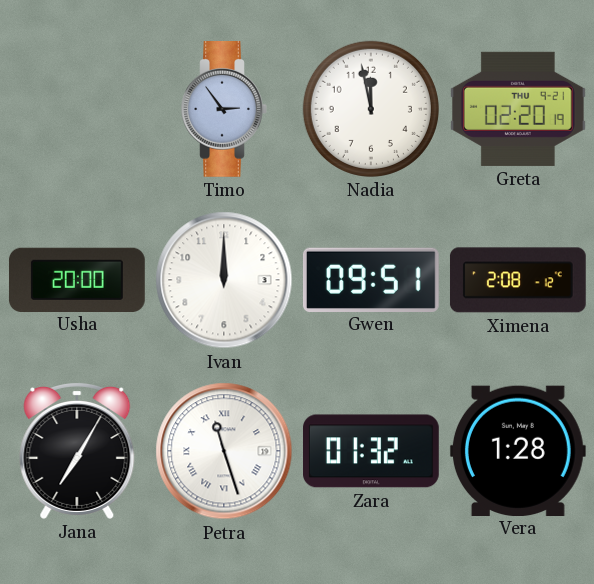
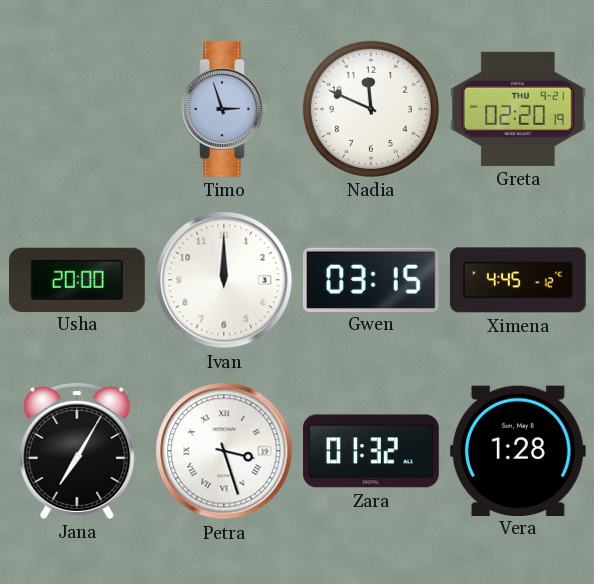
Timo: 2:54 -> 2:57 (224, 110)
Nadia: 11:58 -> 11:49 (371, 109)
Gwen: 09:51 -> 03:15 (371, 279)
Ximena: 2:08 -> 4:45 (518, 280)
Petra: 11:27 -> 3:27 (224, 451)
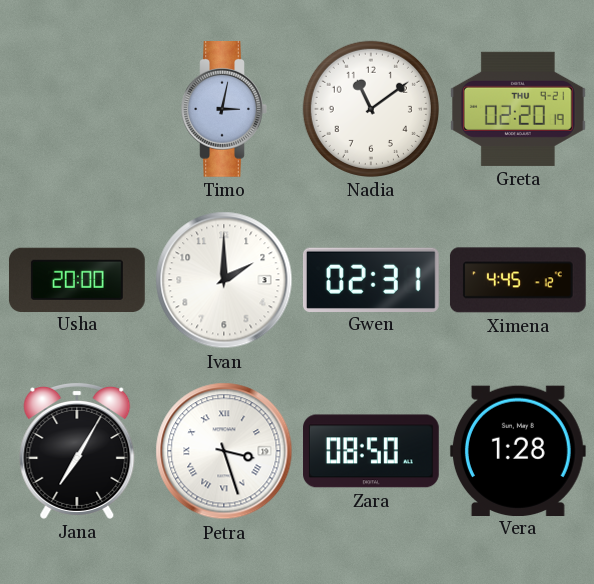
Timo: 2:57 -> 3:02 (224, 110)
Nadia: 11:49 -> 11:09 (371, 109)
Ivan: 12:00 -> 2:00 (224, 280)
Gwen: 03:15 -> 02:31 (371, 279)
Zara: 01:32 -> 08:50 (372, 451)
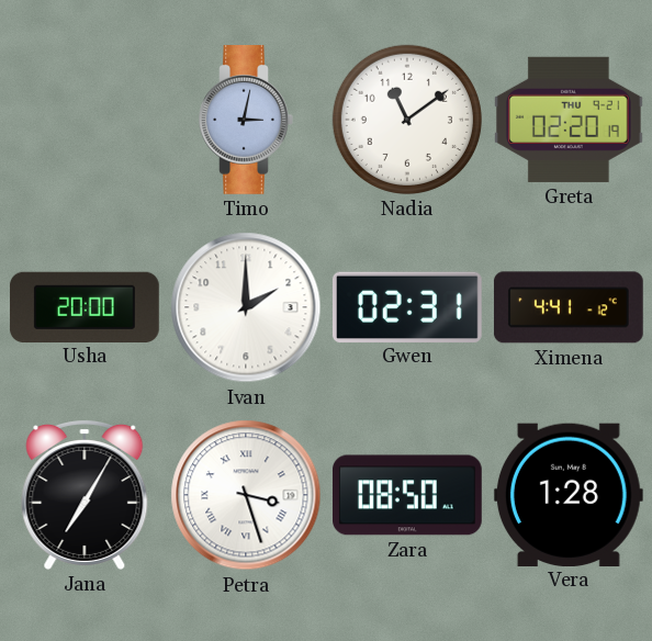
Ximena: 4:45 -> 4:41 (569, 307)
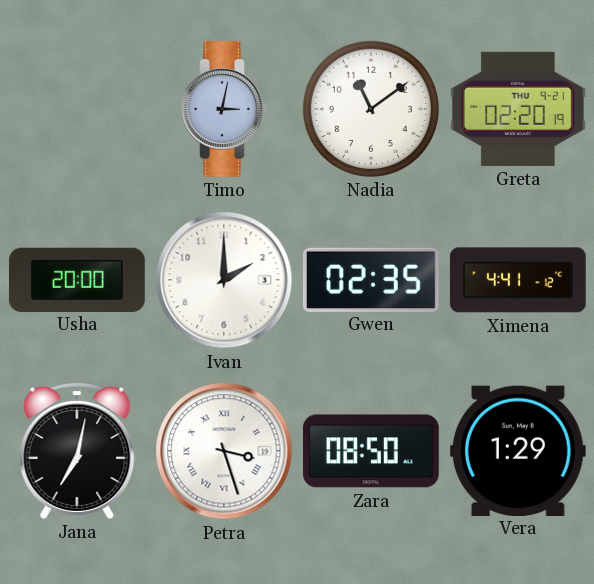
Gwen: 02:31 -> 02:35 (371, 279)
Jana: 7:05 -> 7:02 (77, 451)
Vera: 1:28 -> 1:29 (518, 450)
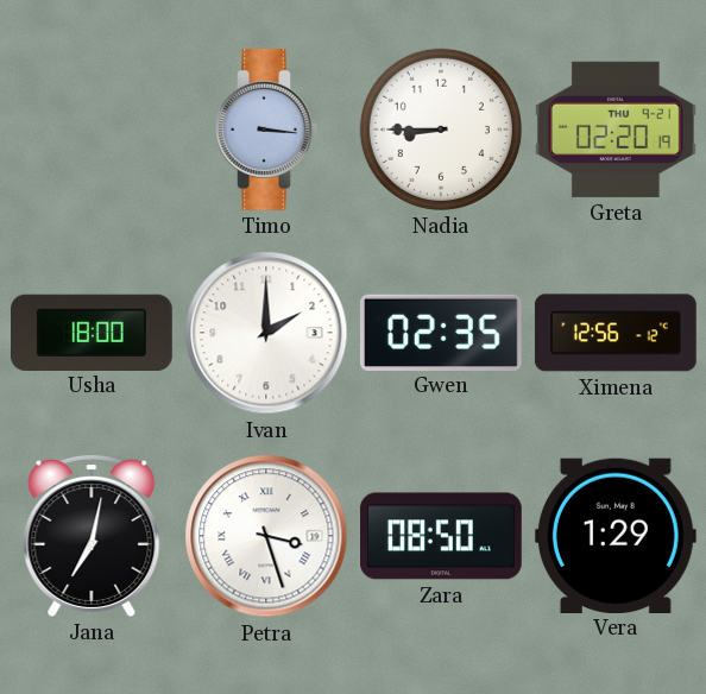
Timo: 3:02 -> 3:16 (266, 131)
Nadia: 11:09 -> 8:45 (441, 130)
Usha: 20:00 -> 18:00 (92, 332)
Ximena: 4:41 -> 12:56 (616, 333)
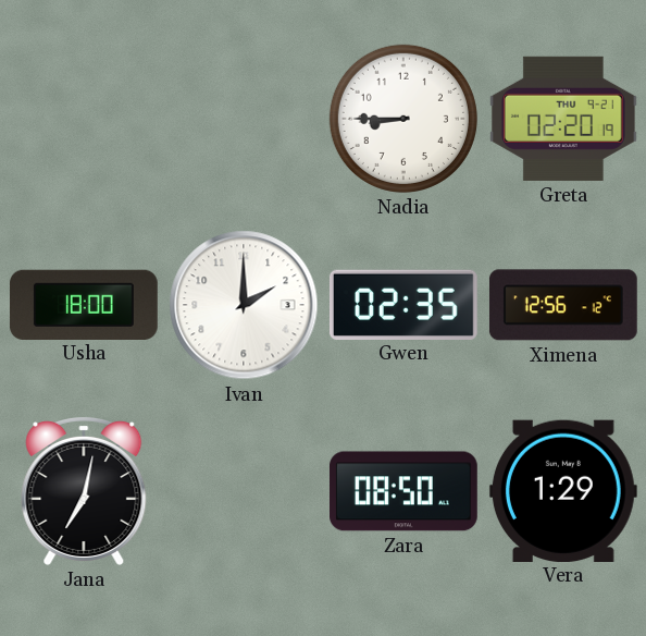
Timo: 3:16 -> none (266, 131)
Petra: 3:27 -> none (266, 536)
